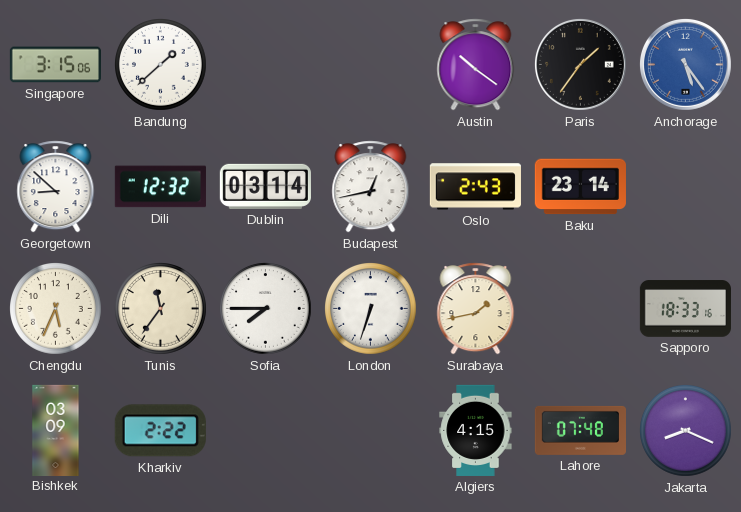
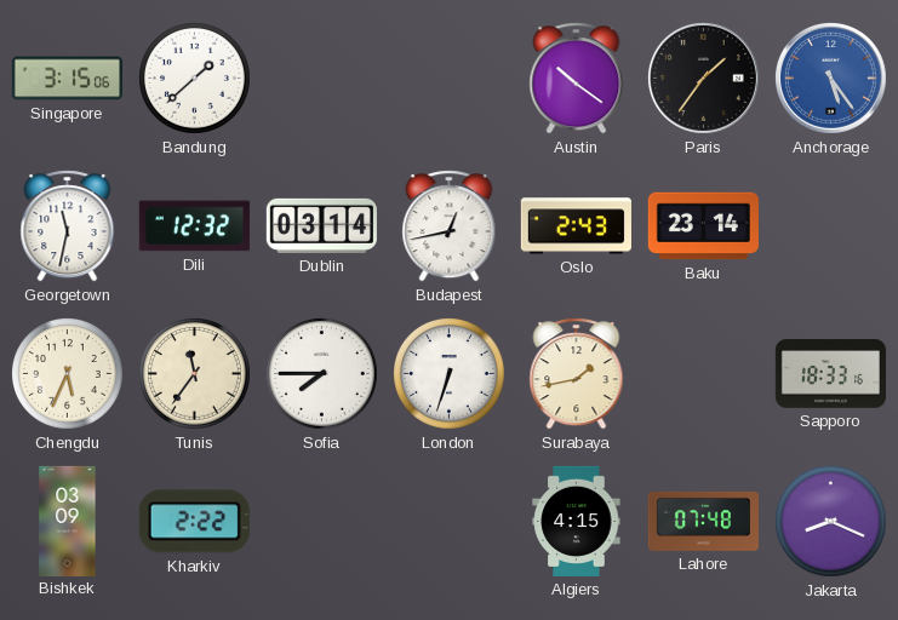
Georgetown: 8:52 -> 11:32 (68, 226)
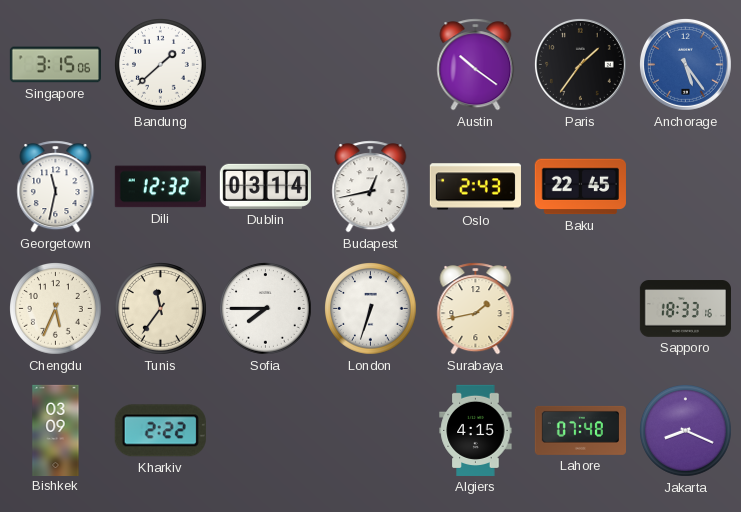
Baku: 23:14 -> 22:45 (580, 187)
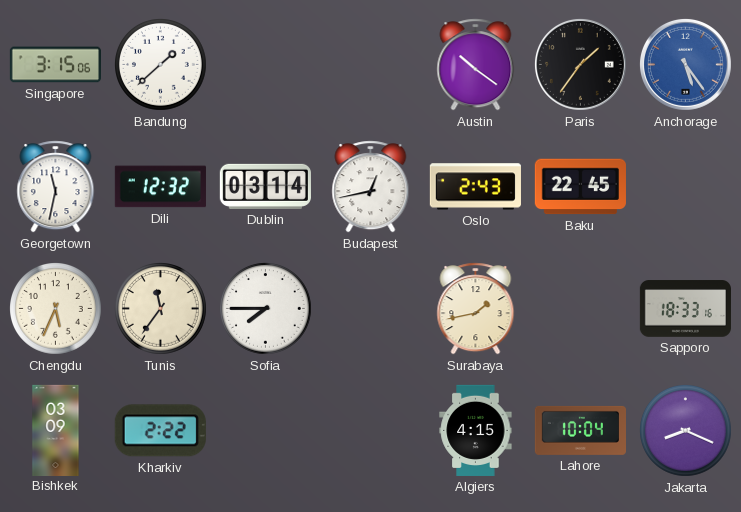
London: 6:33 -> none (371, 309)
Lahore: 07:48 -> 10:04 (580, 430)
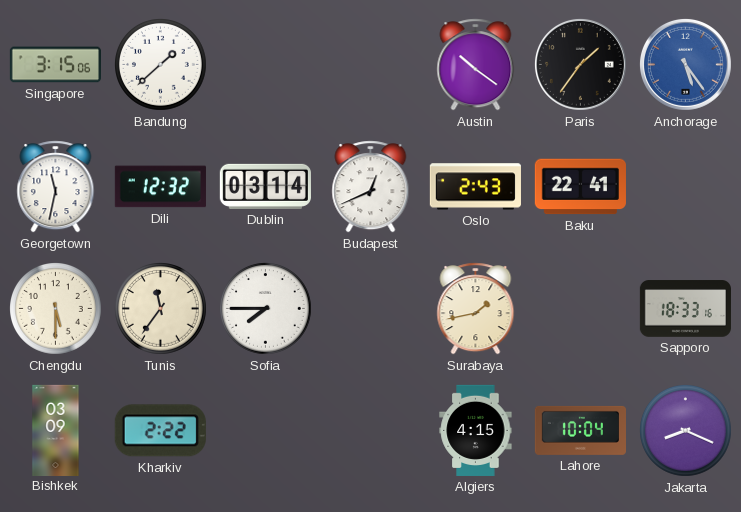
Budapest: 12:43 -> 12:41 (371, 187)
Baku: 22:45 -> 22:41 (580, 187)
Chengdu: 5:34 -> 5:30 (56, 309)
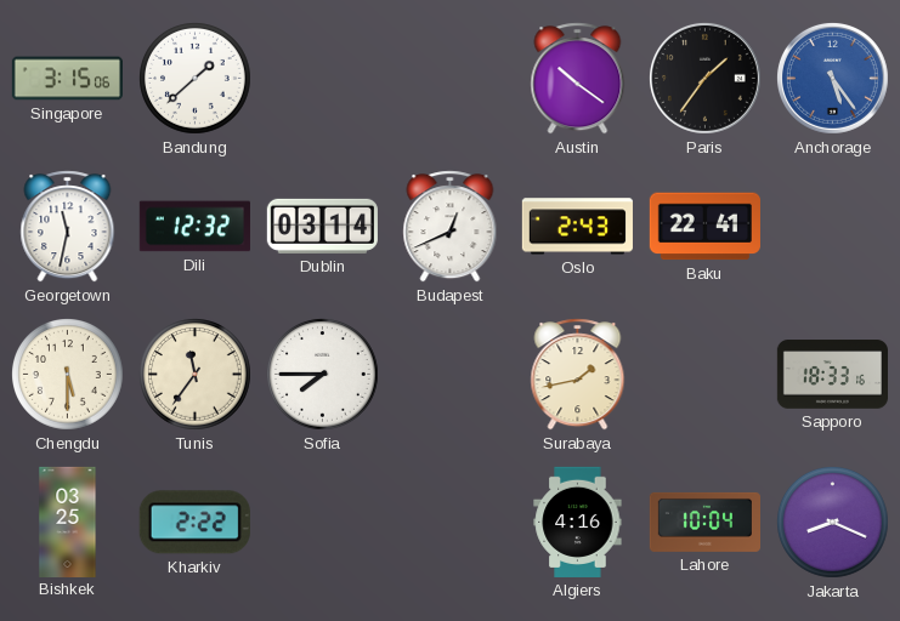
Bishkek: 03:09 -> 03:25 (68, 522)
Algiers: 4:15 -> 4:16 (578, 522)
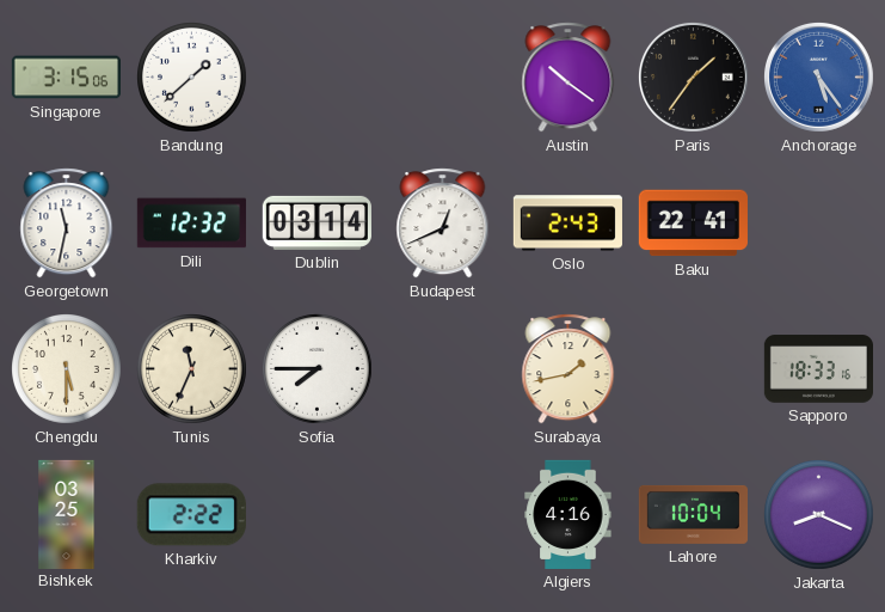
Tunis: 11:36 -> 11:34 (192, 369)
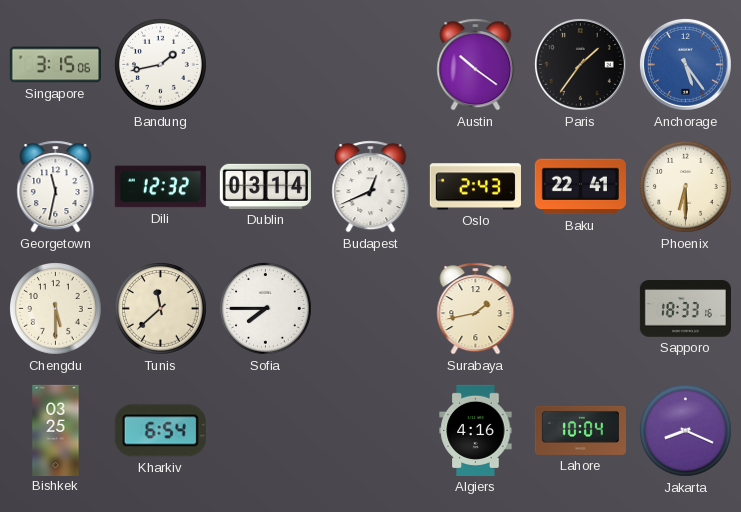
Bandung: 1:38 -> 1:43 (161, 65)
Phoenix: none -> 6:30 (686, 187)
Tunis: 11:34 -> 11:38 (161, 309)
Kharkiv: 2:22 -> 6:54 (160, 431)
